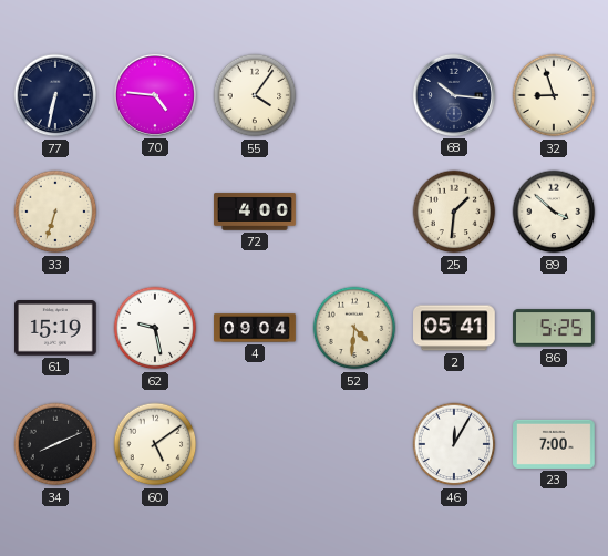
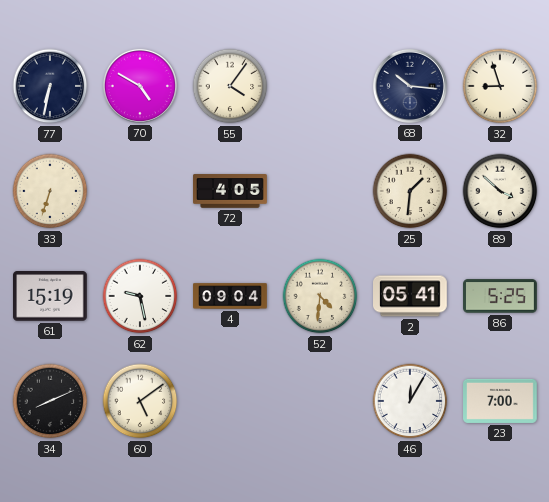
70: 4:46 -> 4:50 (140, 86)
72: 4:00 -> 4:05 (230, 191)
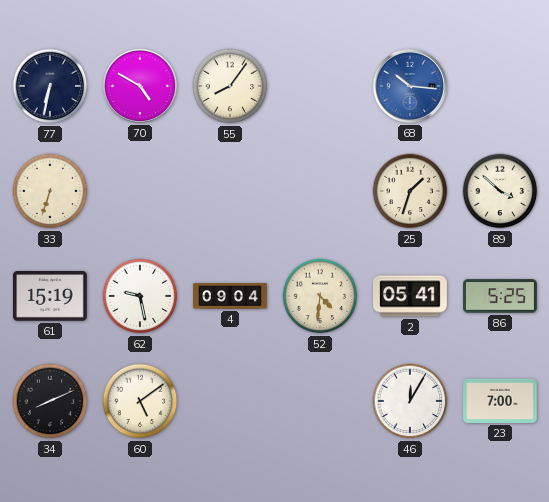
55: 4:06 -> 8:06 (230, 86)
68 dial: navy -> blue (410, 86)
32: 8:57 -> none (500, 86)
72: 4:05 -> none (230, 191)
25: 1:31 -> 1:33 (410, 191)
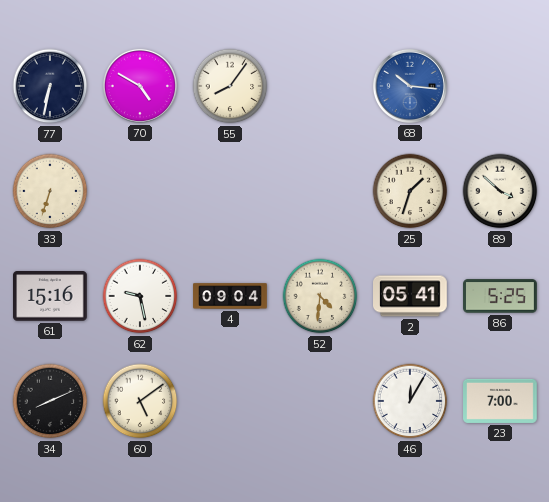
61: 15:19 -> 15:16 (51, 297)
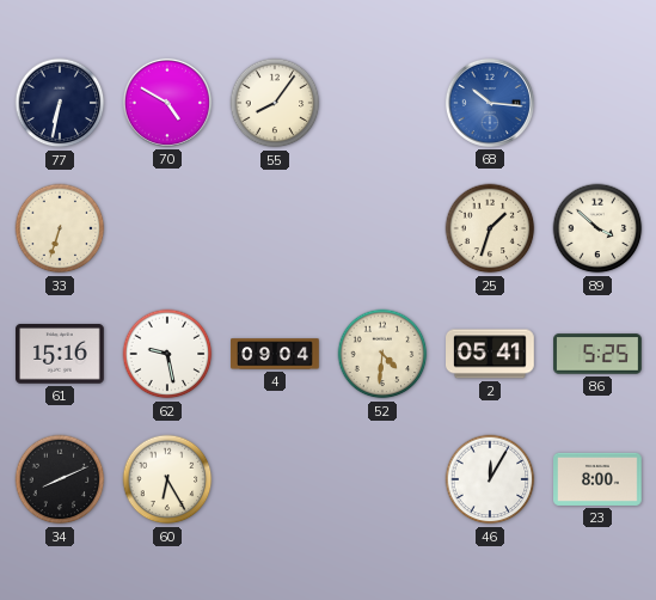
60: 5:09 -> 6:25 (167, 479)
23: 7:00 -> 8:00 (597, 479)
